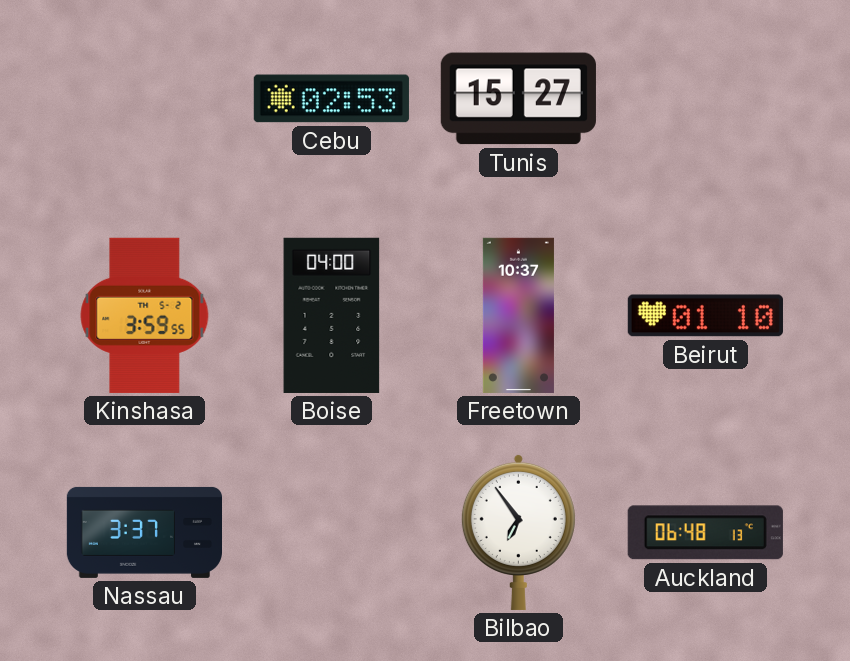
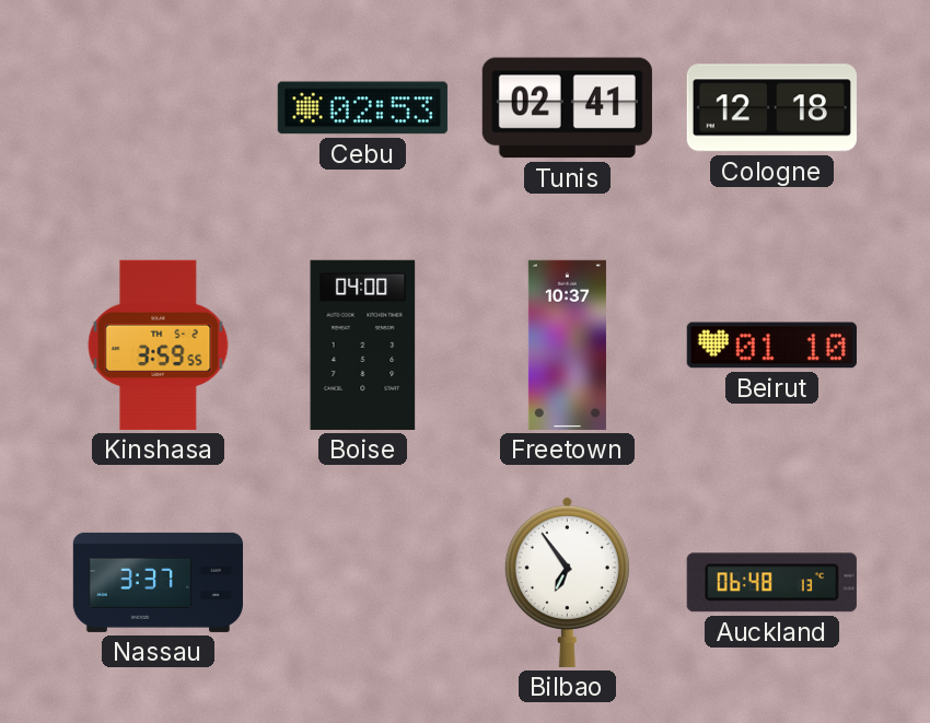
Tunis: 15:27 -> 02:41 (567, 108)
Cologne: none -> 12:18 (771, 108)
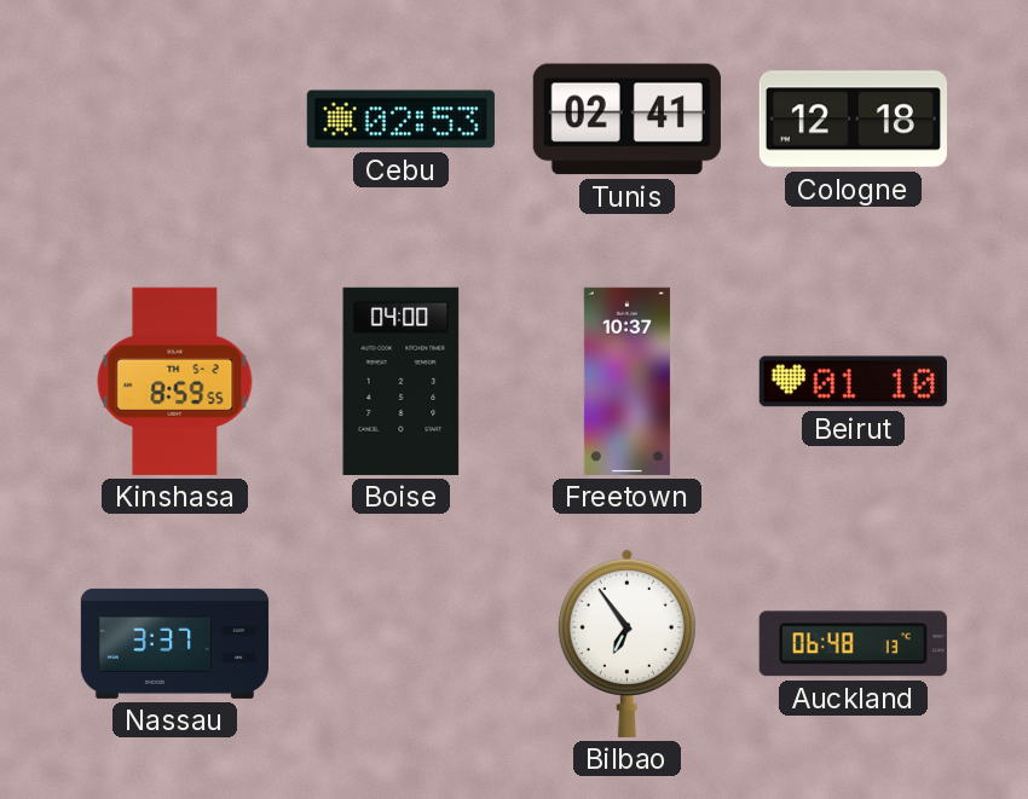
Kinshasa: 3:59 -> 8:59 (175, 381)
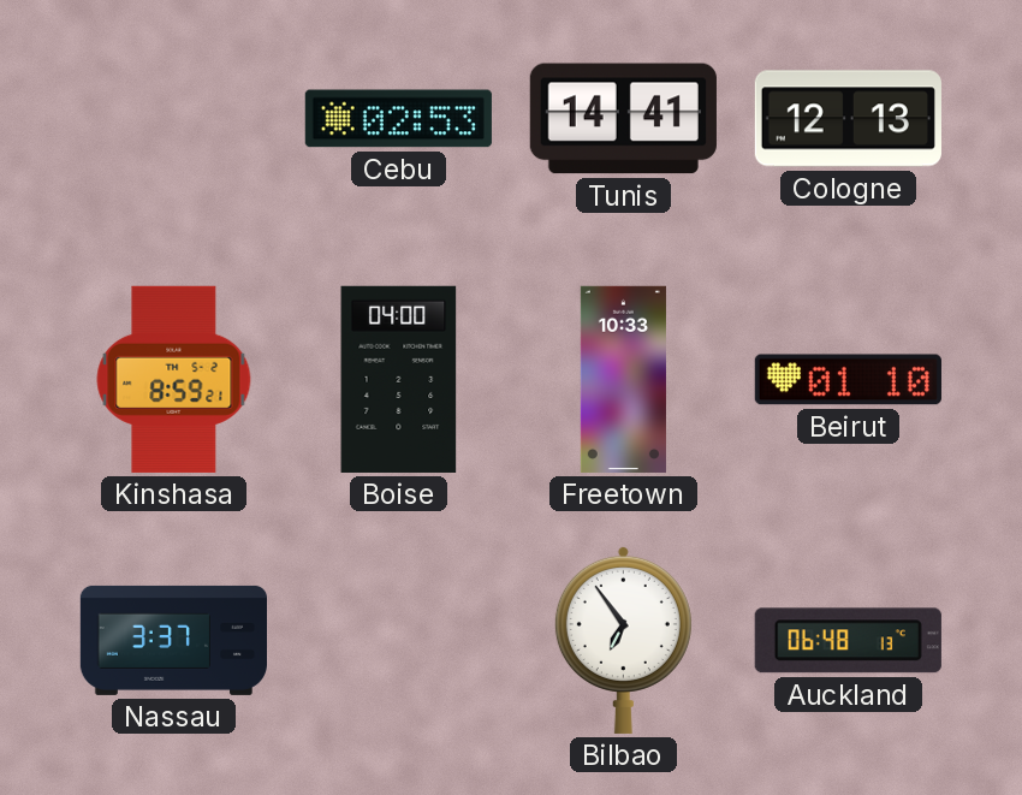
Tunis: 02:41 -> 14:41 (623, 119)
Cologne: 12:18 -> 12:13 (848, 119)
Kinshasa: 8:59:55 -> 8:59:21 (174, 379)
Freetown: 10:37 -> 10:33 (623, 379)
